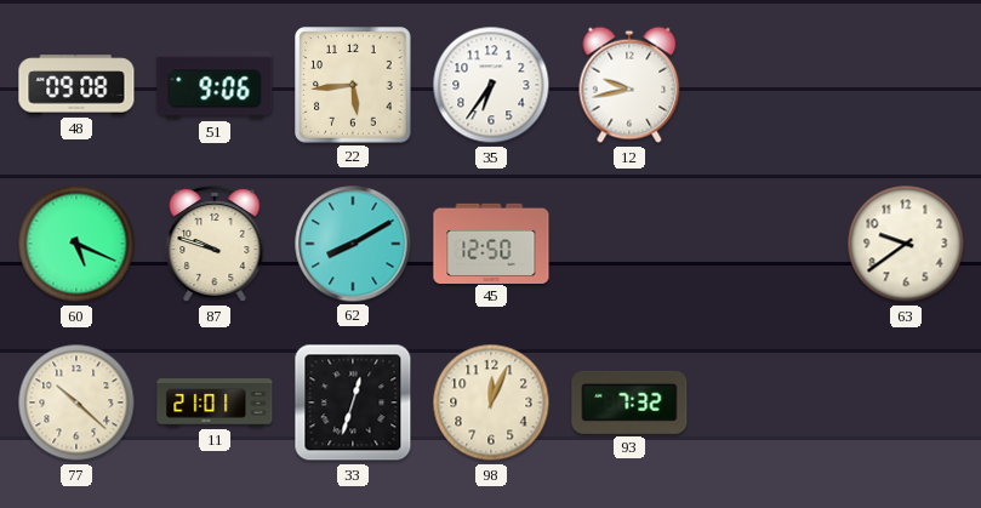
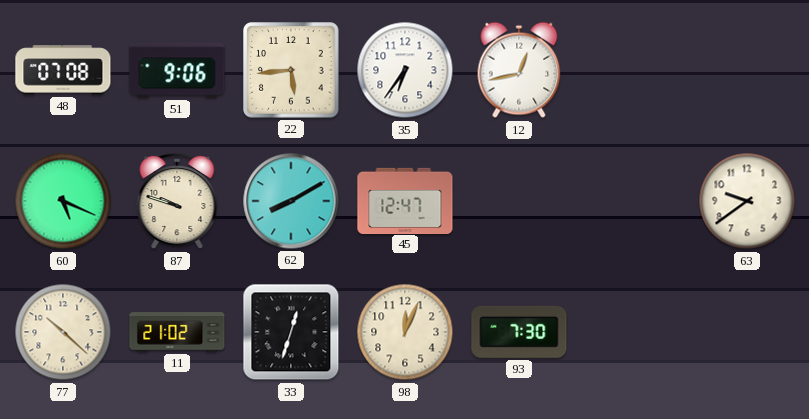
48: 09:08 -> 07:08 (63, 70)
12: 9:43 -> 12:43 (519, 70)
45: 12:50 -> 12:47 (405, 200)
11: 21:01 -> 21:02 (177, 332)
93: 7:32 -> 7:30 (519, 332)
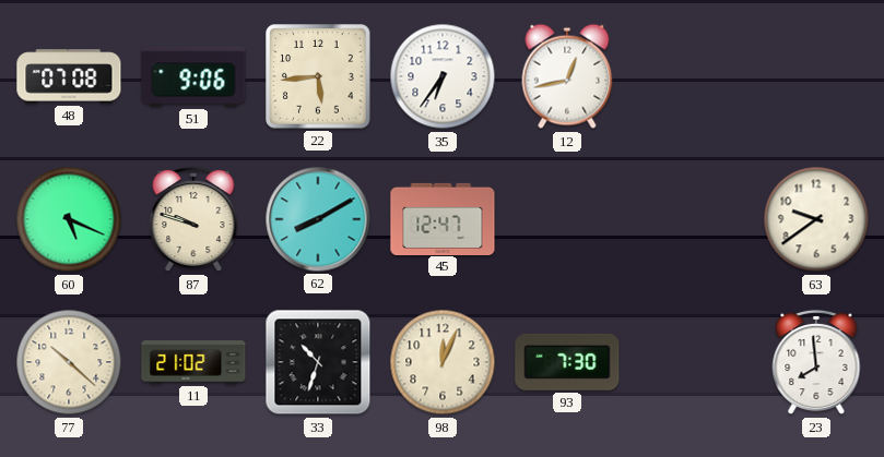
33: 12:33 -> 10:33 (318, 362)
23: none -> 7:59 (816, 362)
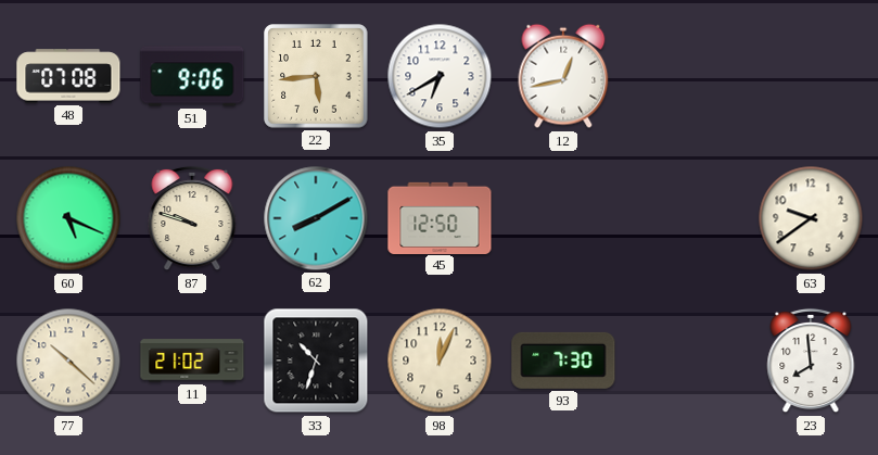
35: 6:36 -> 6:40 (440, 76)
45: 12:47 -> 12:50 (440, 217)
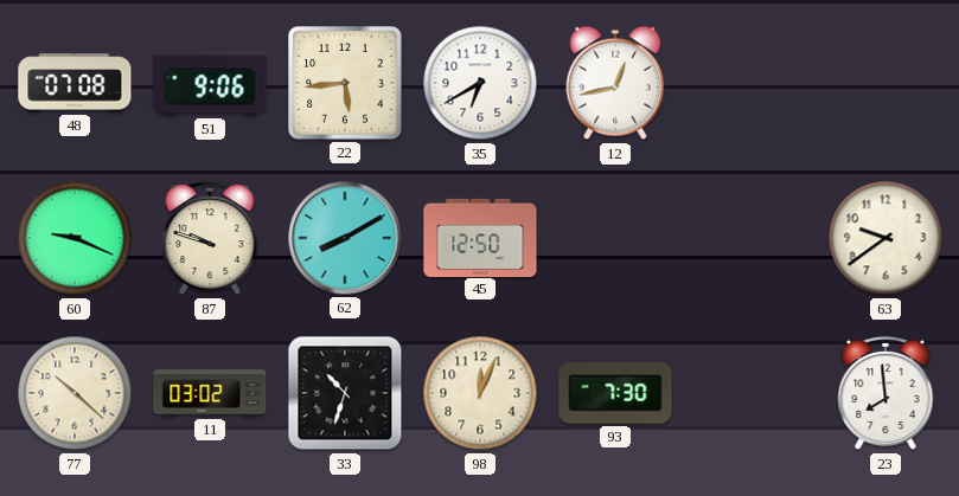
60: 5:19 -> 9:19 (75, 238)
11: 21:02 -> 03:02 (210, 393)
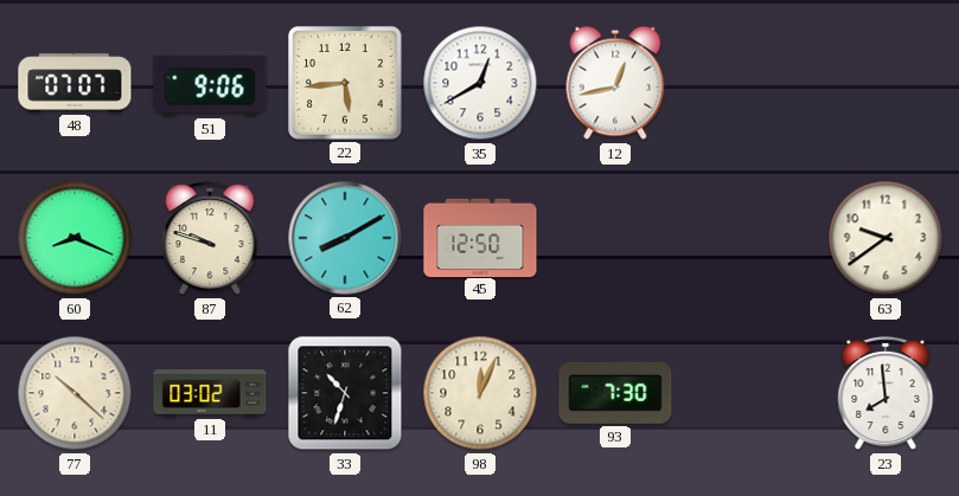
48: 07:08 -> 07:07 (75, 83)
35: 6:40 -> 12:40 (480, 83)
60: 9:19 -> 8:19 (75, 238)
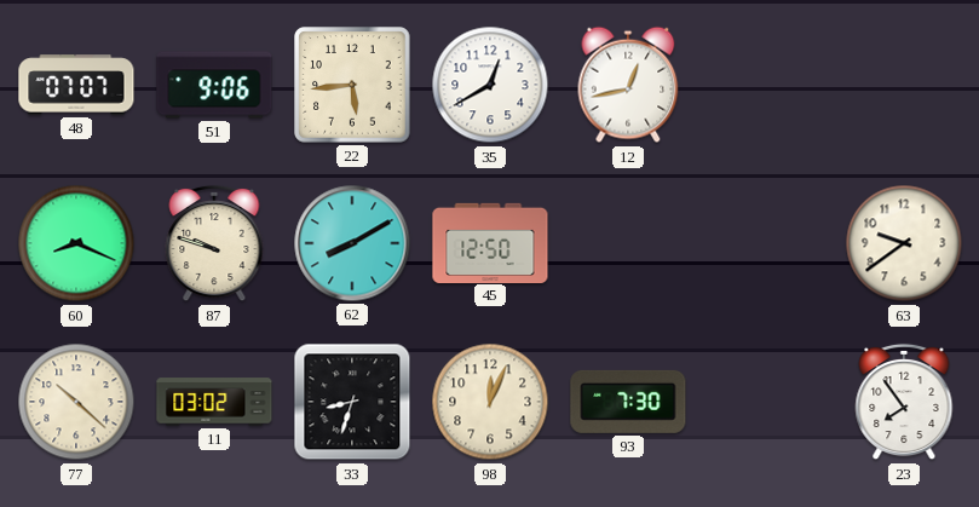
33: 10:33 -> 8:33 (352, 402)
23: 7:59 -> 7:54 (904, 402)
